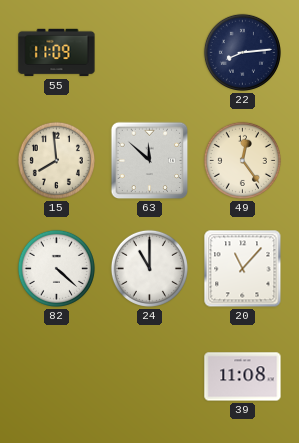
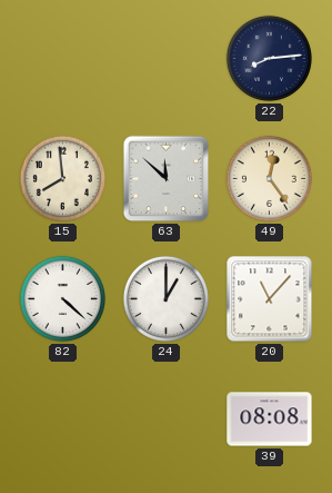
55: 11:09 -> none (57, 53)
24: 11:00 -> 1:00 (165, 298)
39: 11:08 -> 08:08 (270, 420)
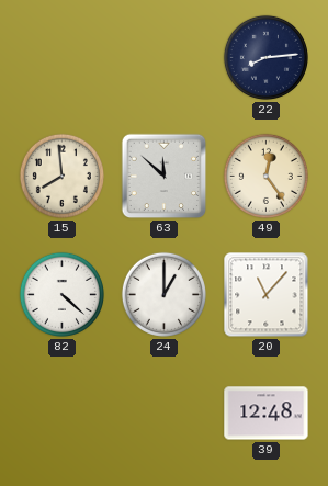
39: 08:08 -> 12:48 (267, 414)
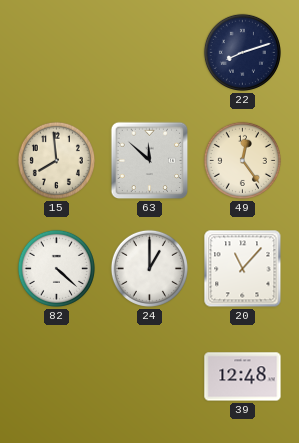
22: 8:14 -> 8:12 (242, 52)
